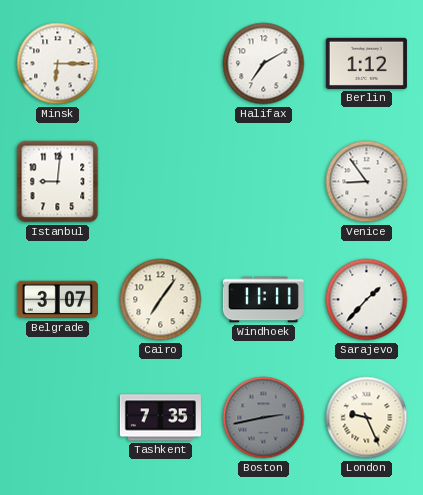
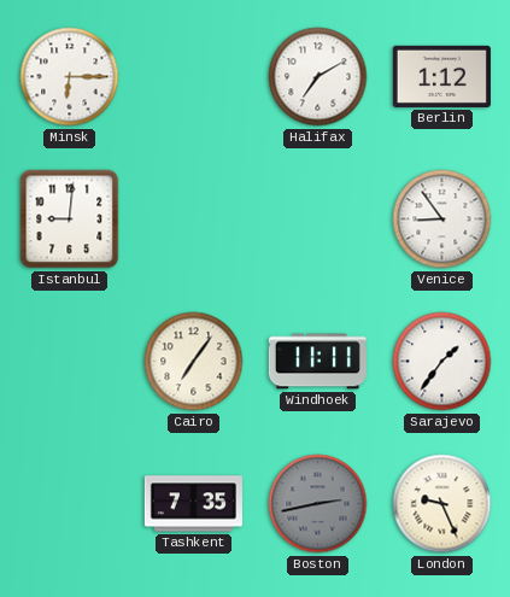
Belgrade: 3:07 -> none (57, 300)
Sarajevo: 1:37 -> 1:36 (442, 362)
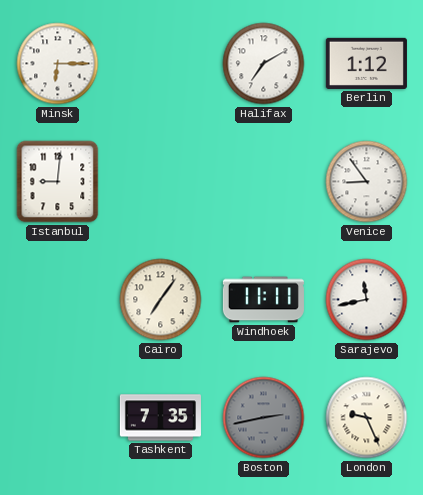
Sarajevo: 1:36 -> 11:43 (367, 300)
